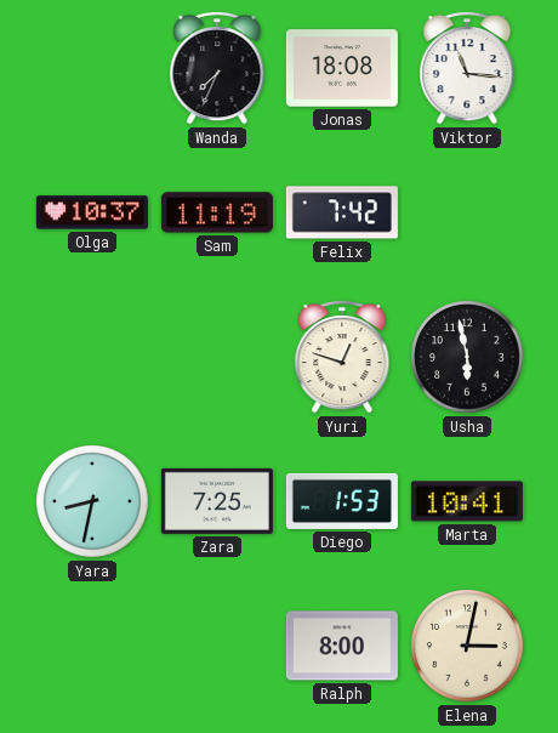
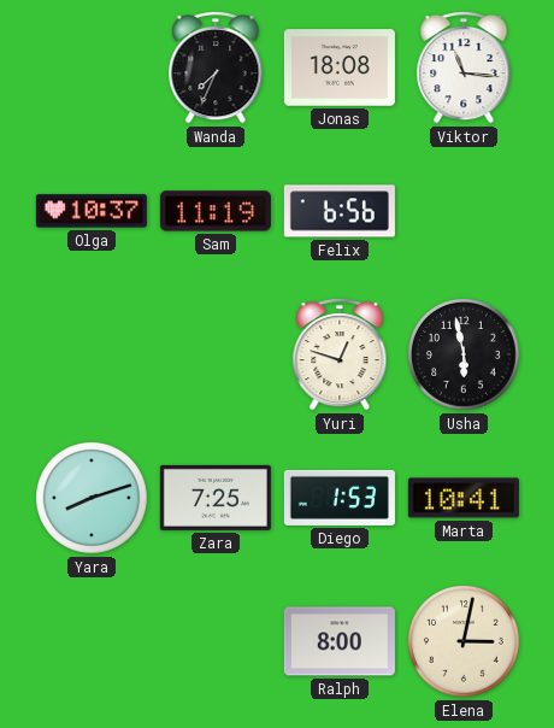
Felix: 7:42 -> 6:56 (340, 211)
Yara: 8:32 -> 8:12 (92, 498)
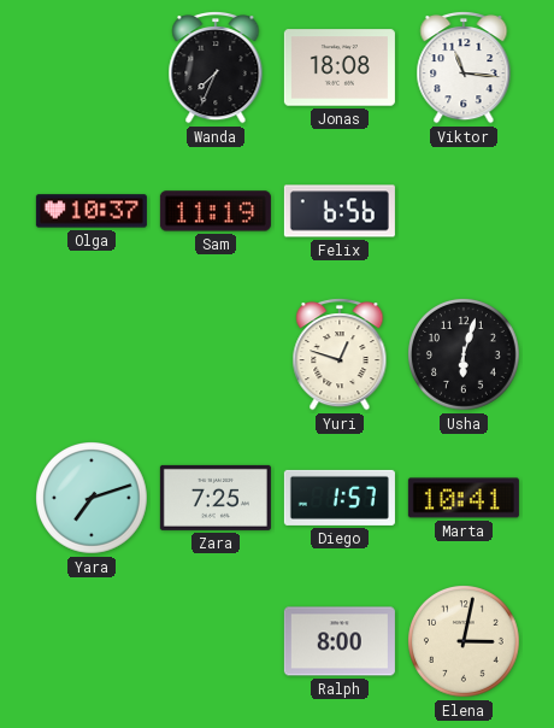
Usha: 5:58 -> 6:03 (464, 354)
Yara: 8:12 -> 7:12 (92, 498)
Diego: 1:53 -> 1:57 (340, 498)
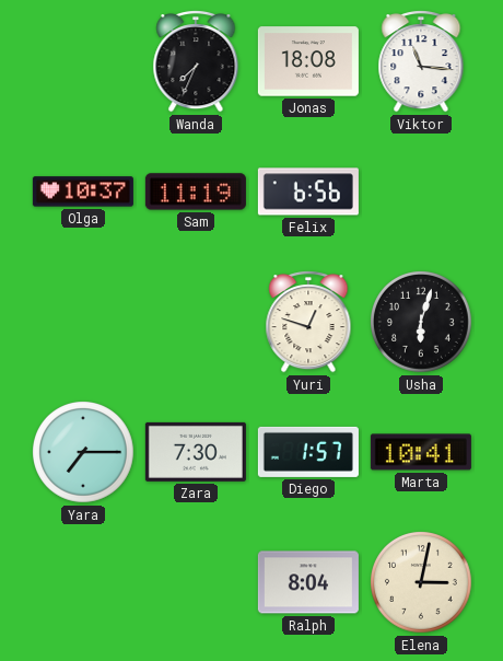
Yara: 7:12 -> 7:15 (83, 452)
Zara: 7:25 -> 7:30 (196, 452)
Ralph: 8:00 -> 8:04 (308, 582)
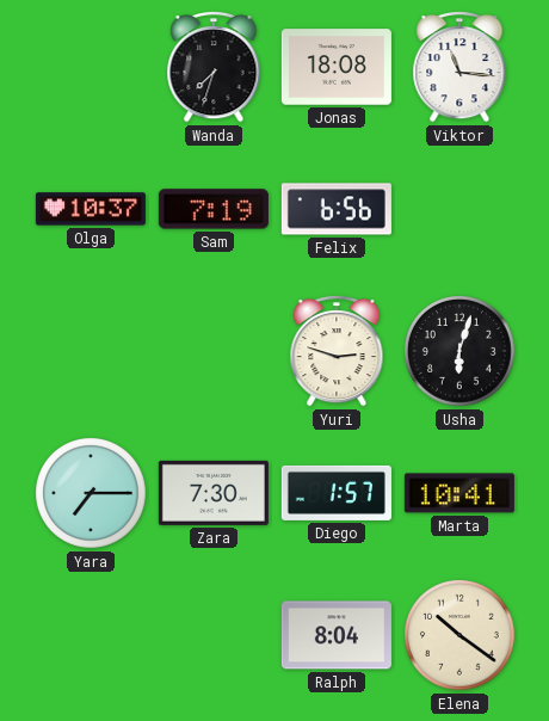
Wanda: 7:34 -> 7:33 (214, 68)
Sam: 11:19 -> 7:19 (214, 209)
Yuri: 12:48 -> 2:48 (337, 352)
Elena: 3:02 -> 10:21 (459, 635)
